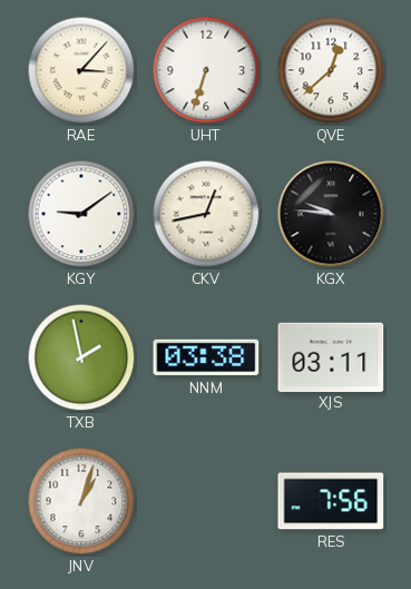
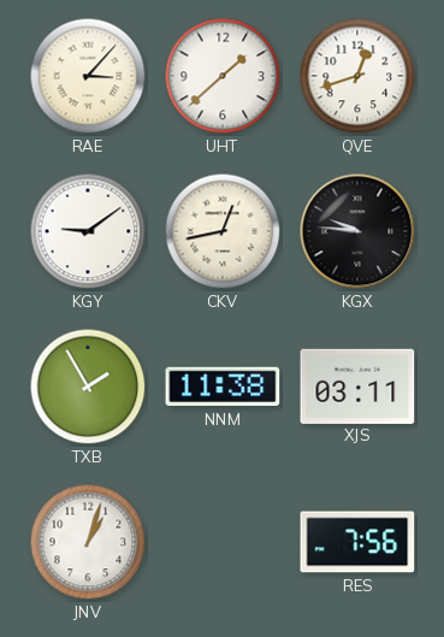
UHT: 6:33 -> 1:38 (223, 76)
QVE: 12:38 -> 12:42 (357, 76)
TXB: 1:58 -> 1:55 (88, 387)
NNM: 03:38 -> 11:38 (223, 387)
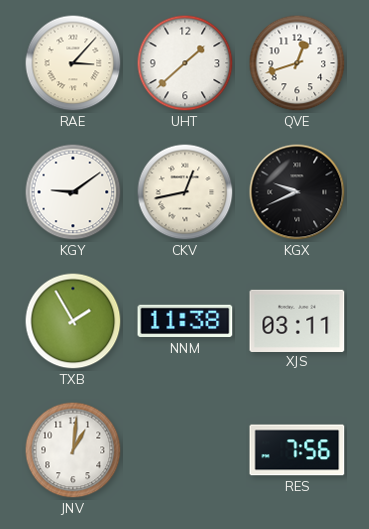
KGX: 9:46 -> 9:41 (297, 192)
JNV: 1:03 -> 1:01 (73, 450)
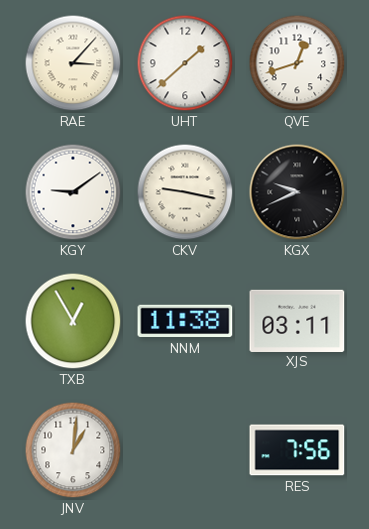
CKV: 12:43 -> 9:17 (185, 192)
TXB: 1:55 -> 12:55 (73, 321)
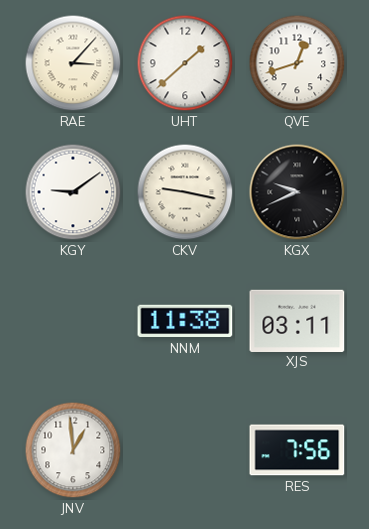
TXB: 12:55 -> none (73, 321)
JNV: 1:01 -> 12:59 (73, 450)
